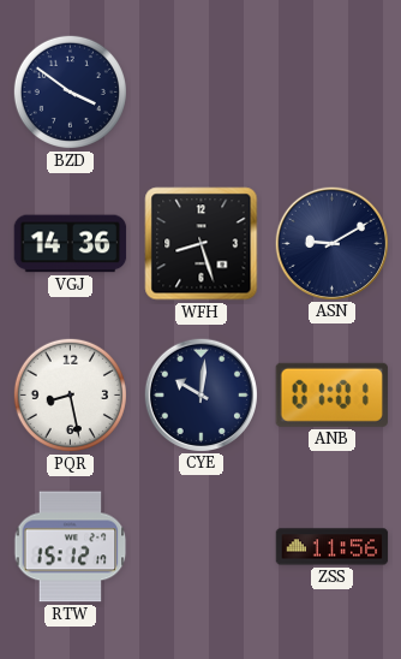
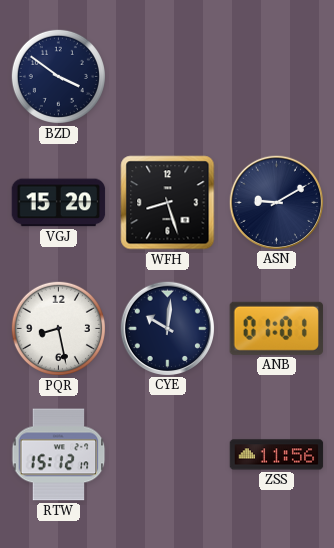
VGJ: 14:36 -> 15:20 (59, 203)
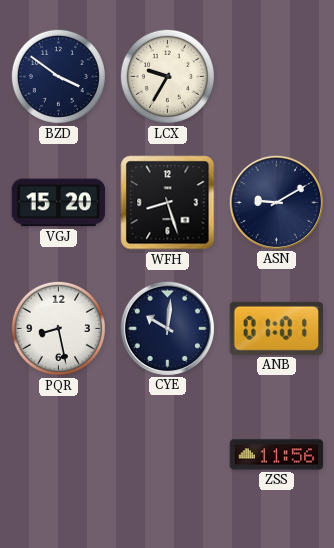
LCX: none -> 9:35 (167, 76)
RTW: 15:12 -> none (59, 455)
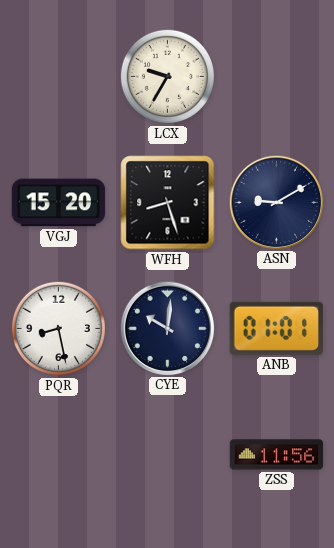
BZD: 3:51 -> none (58, 76)
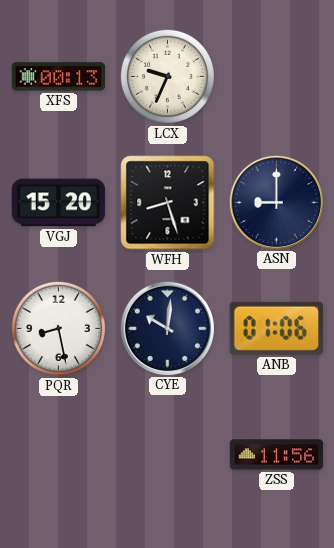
XFS: none -> 00:13 (59, 77)
LCX: 9:35 -> 9:34 (167, 76)
ASN: 9:10 -> 9:00 (276, 202)
ANB: 01:01 -> 01:06 (276, 328)
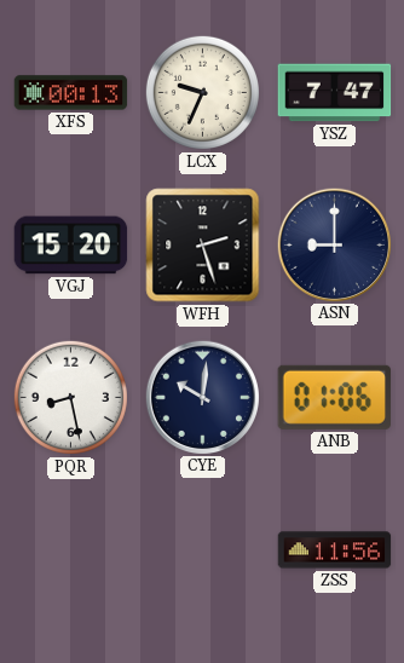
YSZ: none -> 7:47 (335, 93)
WFH: 8:27 -> 2:27 (203, 246)
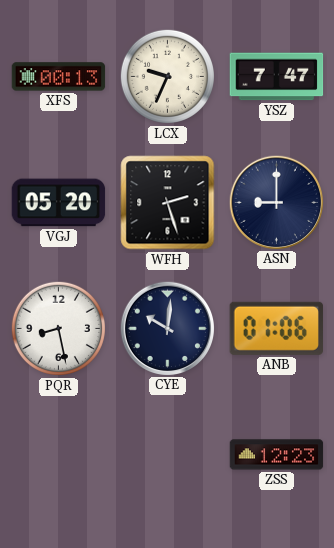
VGJ: 15:20 -> 05:20 (59, 203)
ZSS: 11:56 -> 12:23 (277, 455)
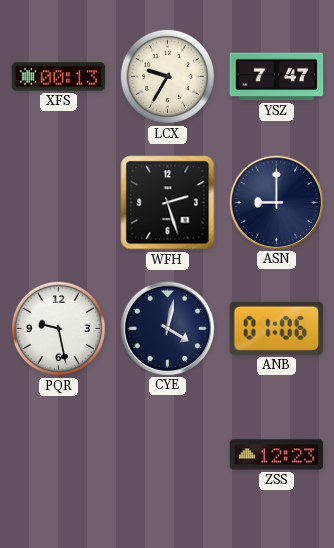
LCX: 9:34 -> 9:35 (167, 76)
VGJ: 05:20 -> none (59, 203)
PQR: 8:28 -> 9:28 (58, 328)
CYE: 10:01 -> 4:02 (167, 328)
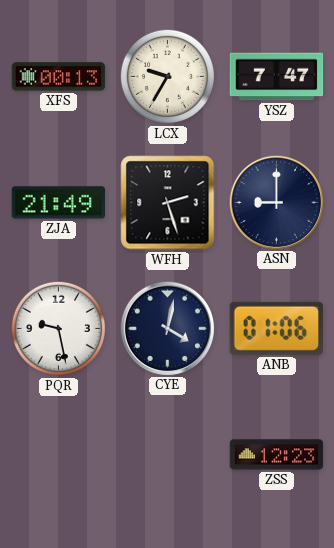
ZJA: none -> 21:49 (59, 203)
